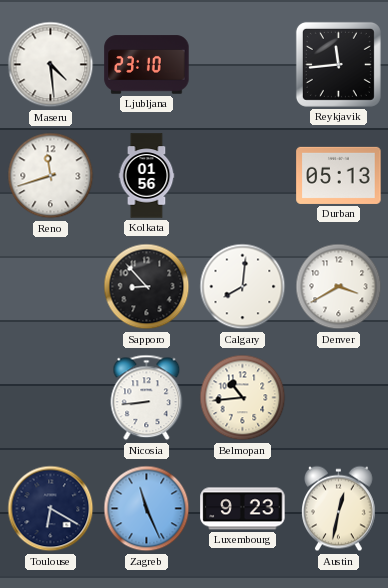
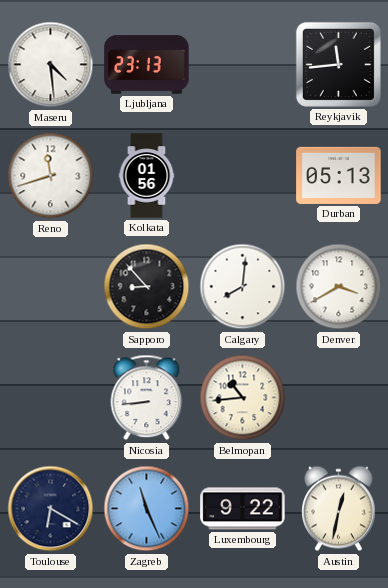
Ljubljana: 23:10 -> 23:13 (147, 65)
Luxembourg: 9:23 -> 9:22 (243, 509)
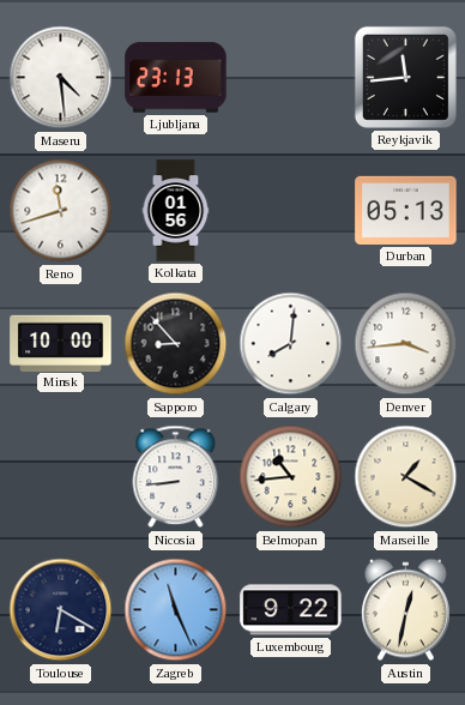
Minsk: none -> 10:00 (61, 343)
Denver: 3:40 -> 3:44 (406, 344)
Marseille: none -> 1:20 (406, 477)
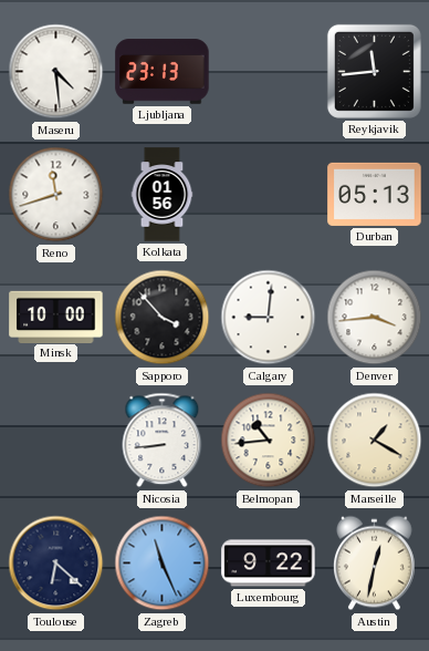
Sapporo: 8:53 -> 3:53 (163, 318)
Calgary: 8:01 -> 9:01 (269, 318)
Toulouse: 6:20 -> 6:22 (56, 564)
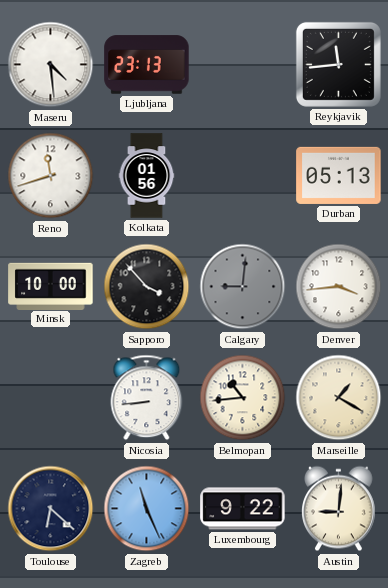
Calgary dial: white -> grey (243, 287)
Austin: 12:32 -> 9:01 (339, 509)
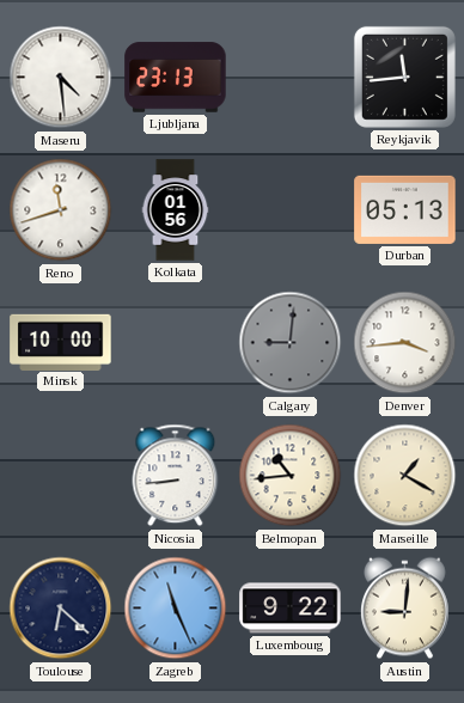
Sapporo: 3:53 -> none (147, 287)
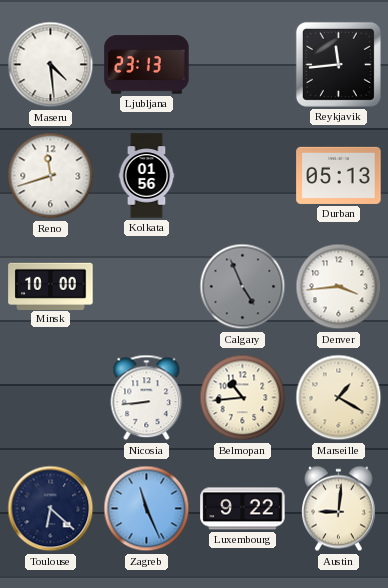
Calgary: 9:01 -> 4:56 (243, 287)
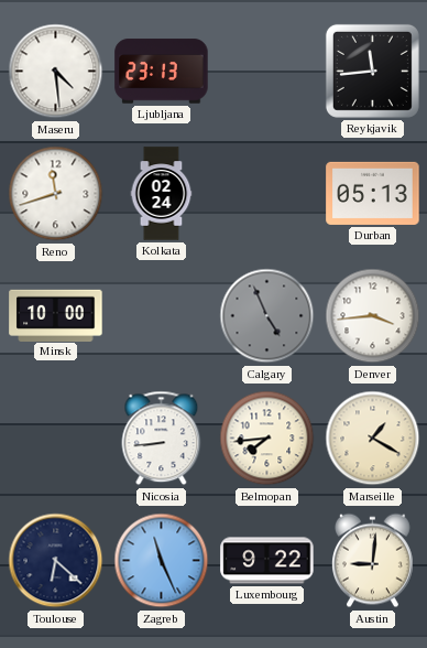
Kolkata: 01:56 -> 02:24 (162, 194)
Belmopan: 10:44 -> 7:44 (267, 439)
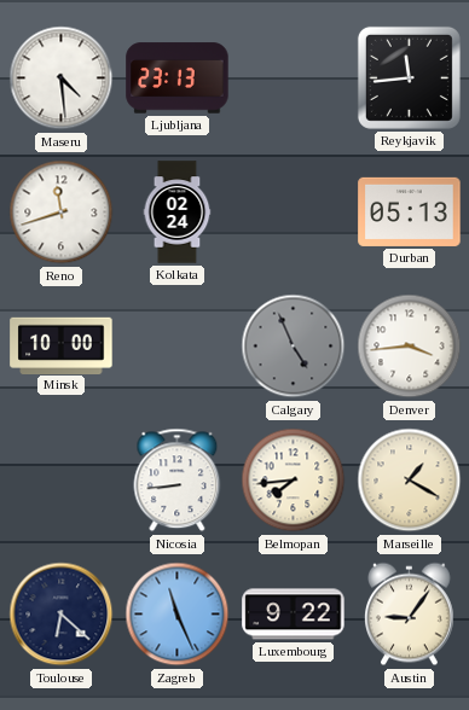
Austin: 9:01 -> 9:06 (410, 615)
